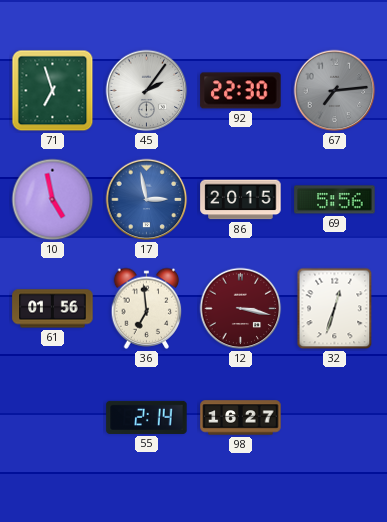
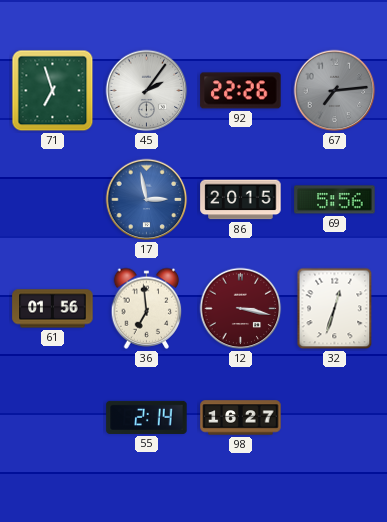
92: 22:30 -> 22:26 (241, 91)
10: 4:58 -> none (53, 200)
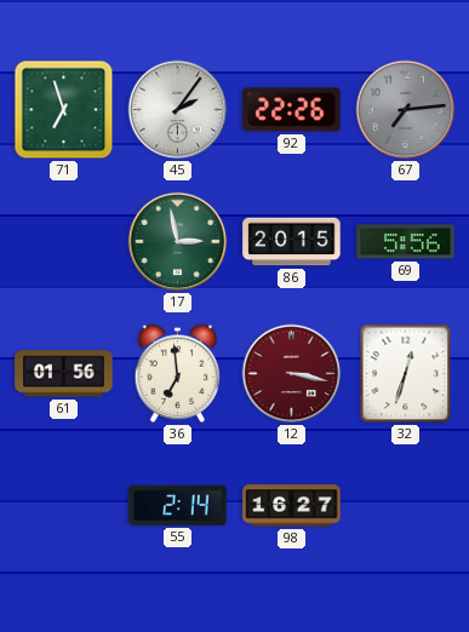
17 dial: blue -> green (178, 242)
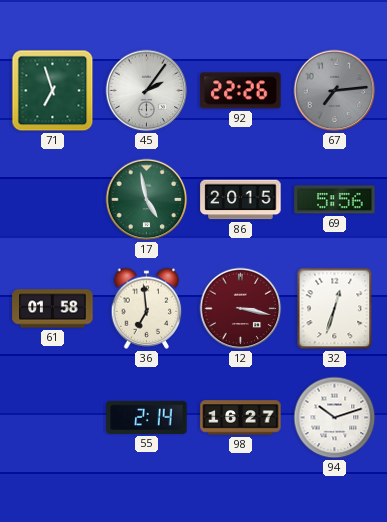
17: 2:58 -> 4:58 (147, 200)
61: 01:56 -> 01:58 (53, 309)
94: none -> 10:12 (335, 418)
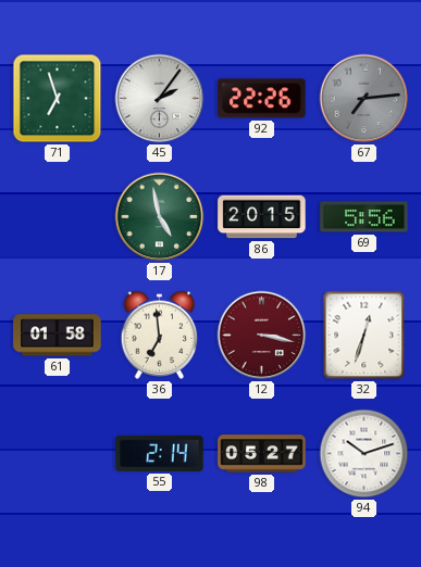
98: 16:27 -> 05:27 (262, 454)
